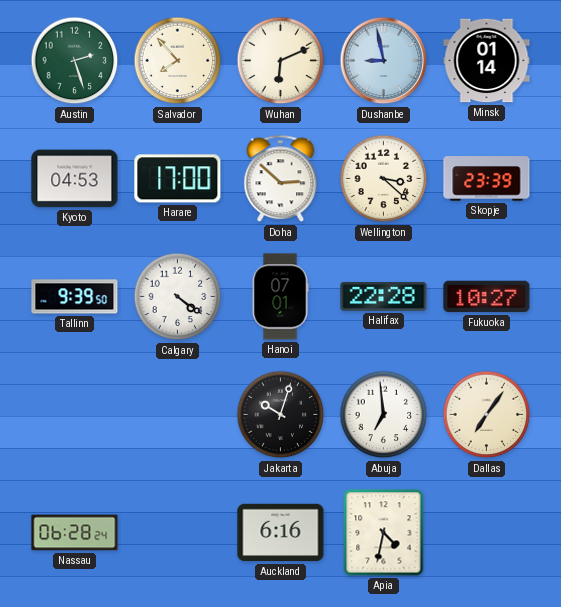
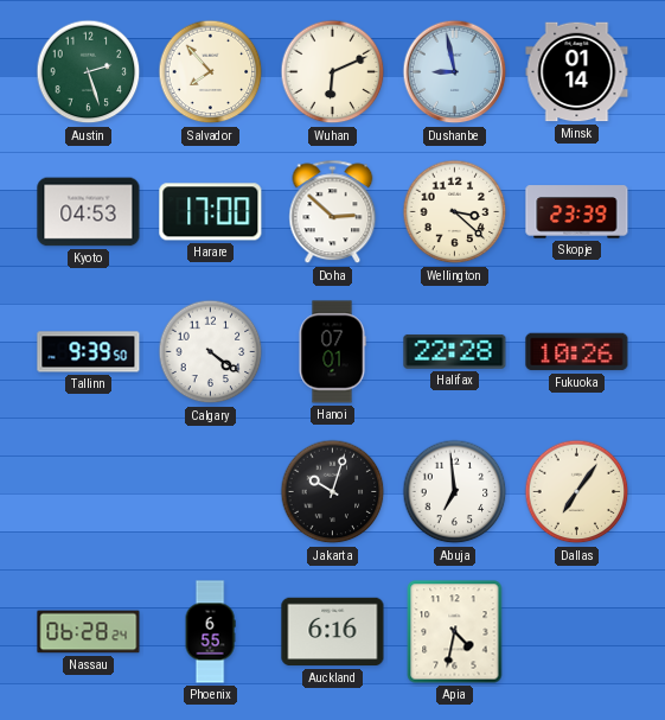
Fukuoka: 10:27 -> 10:26 (577, 352)
Phoenix: none -> 6:55 (210, 632)
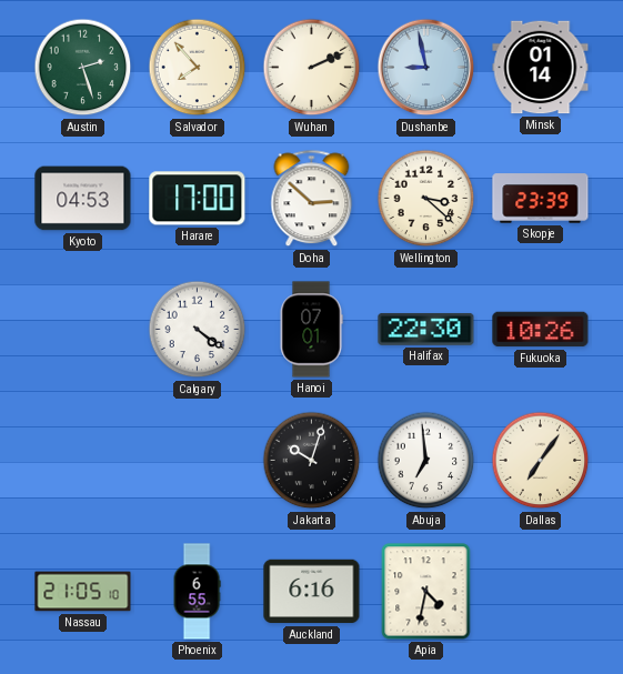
Wuhan: 6:11 -> 2:11 (312, 68)
Tallinn: 9:39 -> none (89, 352)
Halifax: 22:28 -> 22:30 (426, 330)
Nassau: 06:28 -> 21:05 (83, 592)
